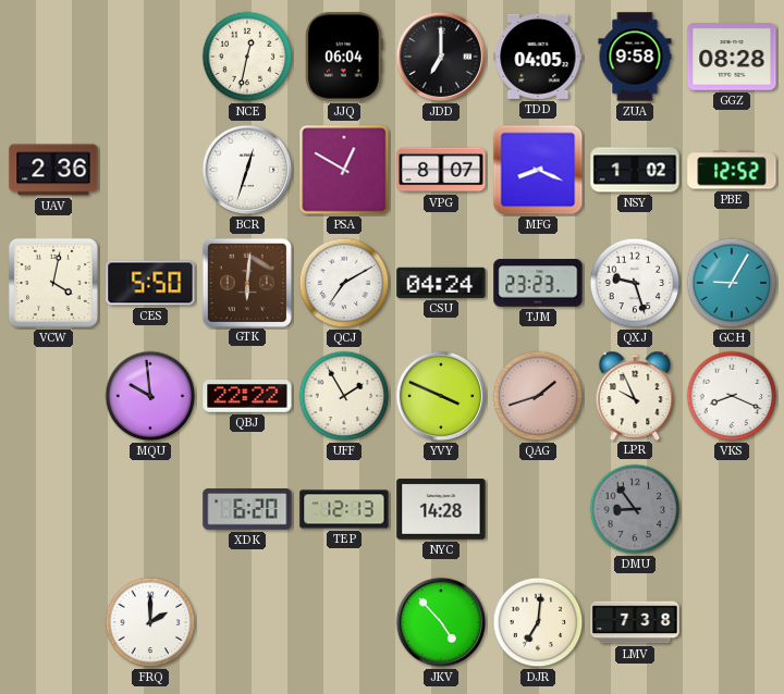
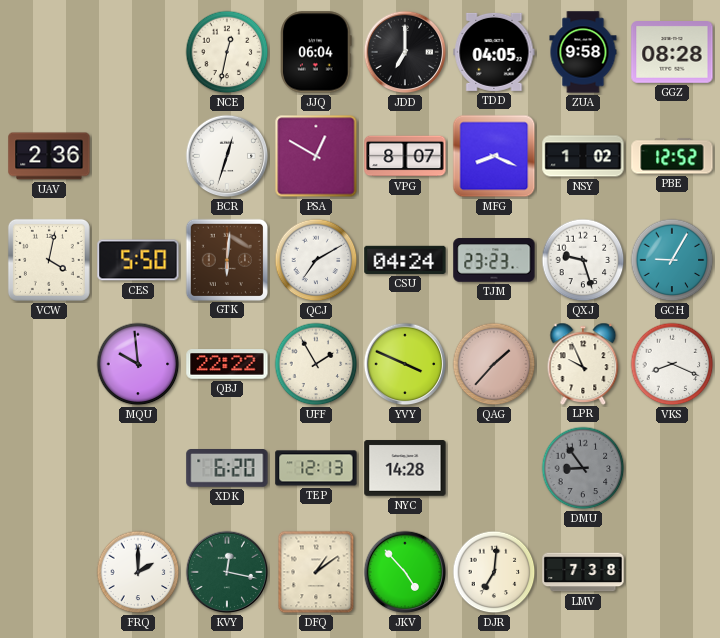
QAG: 1:42 -> 1:37 (494, 364)
KVY: none -> 12:17 (227, 572)
DFQ: none -> 1:09 (316, 572)
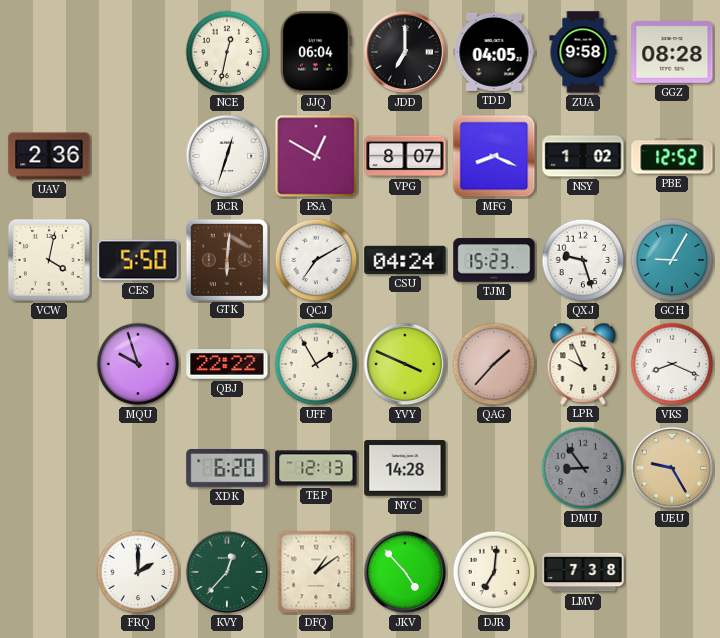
TJM: 23:23 -> 15:23 (494, 260)
MQU: 9:59 -> 9:57 (138, 364)
UEU: none -> 9:25 (672, 468)
KVY: 12:17 -> 12:37 (227, 572)
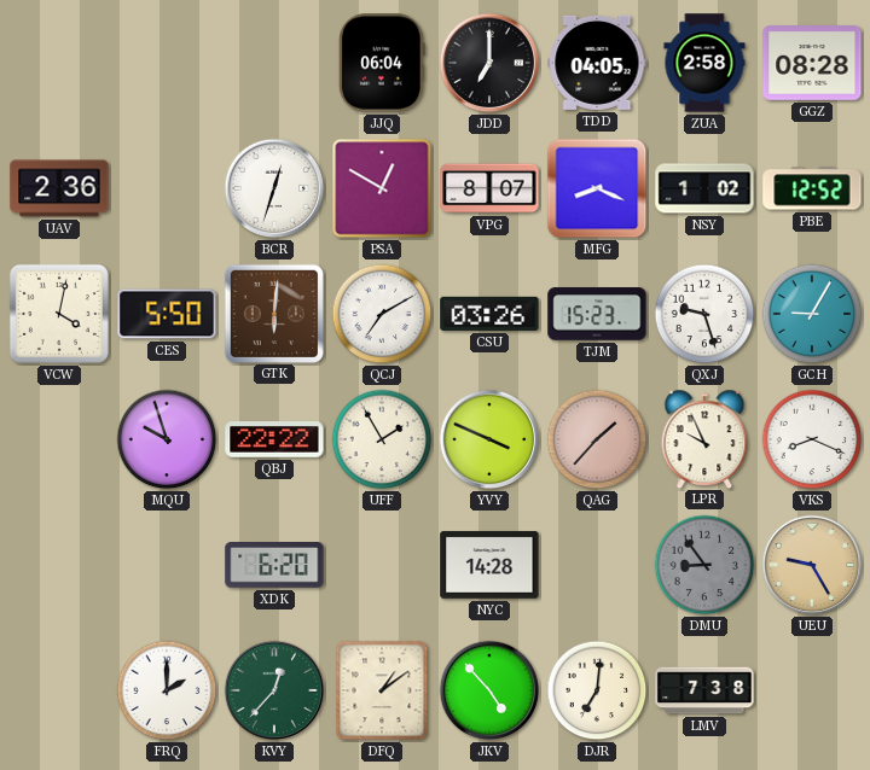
NCE: 12:32 -> none (227, 52)
ZUA: 9:58 -> 2:58 (704, 63)
CSU: 04:24 -> 03:26 (489, 314)
TEP: 12:13 -> none (316, 468)
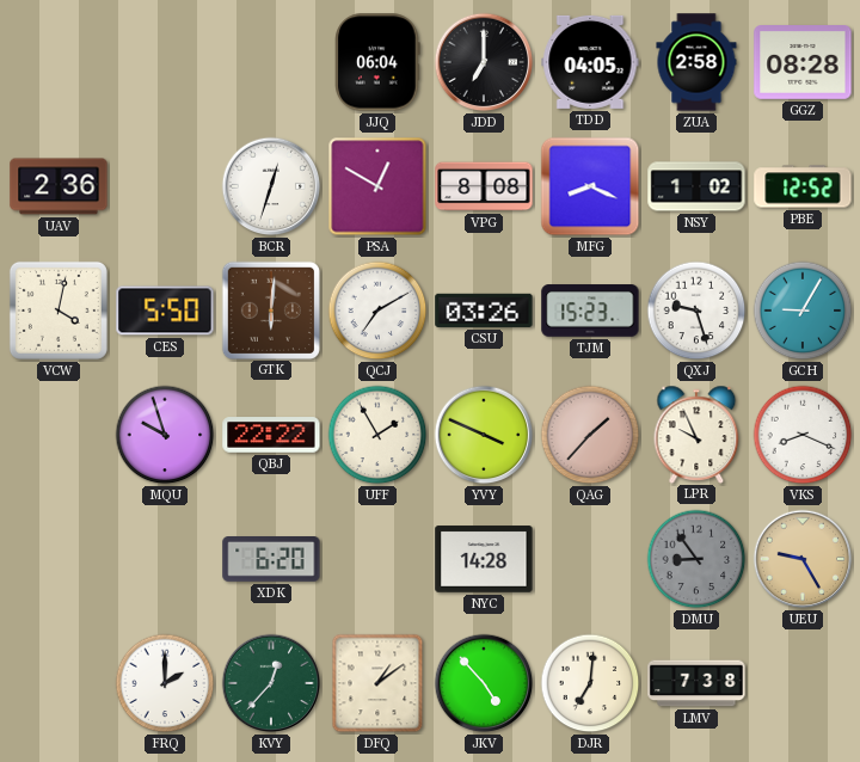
VPG: 8:07 -> 8:08 (484, 186)
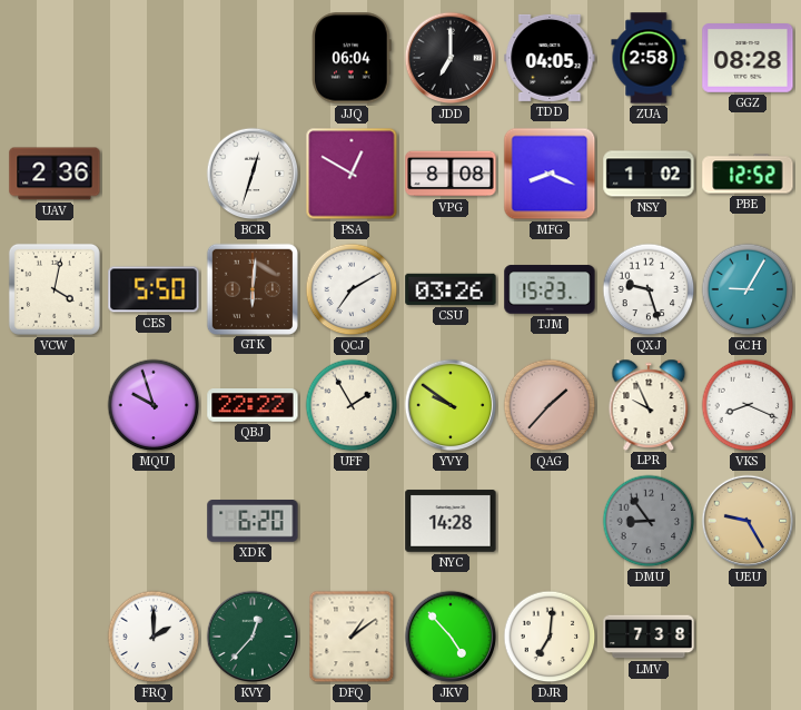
YVY: 3:49 -> 9:51 (451, 405)
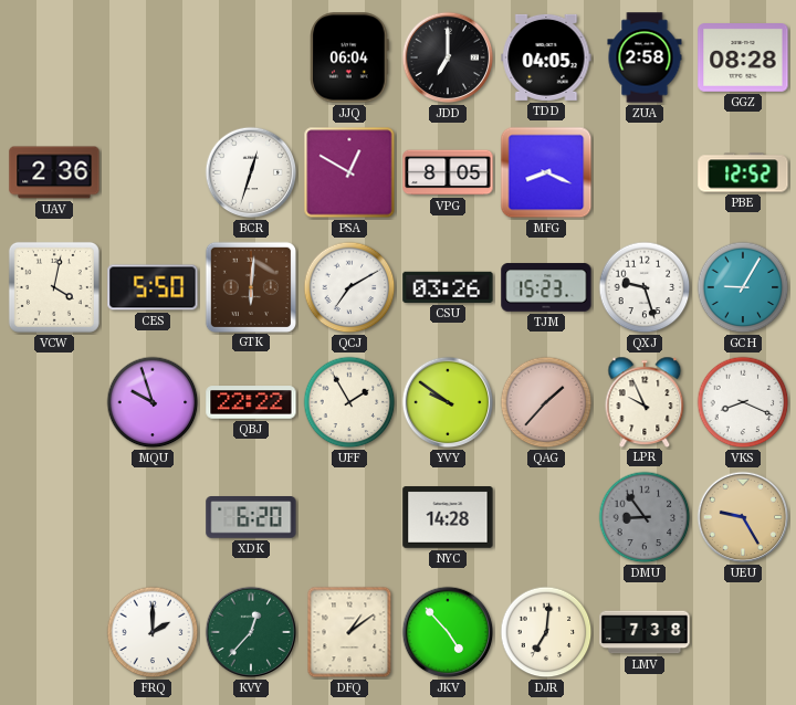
VPG: 8:08 -> 8:05 (448, 172)
NSY: 1:02 -> none (649, 174)
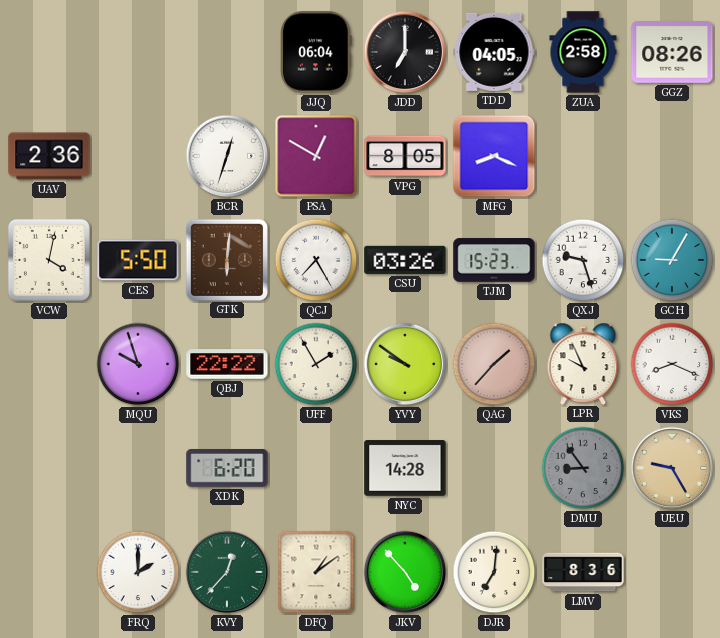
GGZ: 08:28 -> 08:26 (672, 53)
PBE: 12:52 -> none (743, 172)
QCJ: 7:10 -> 7:25 (316, 260)
LMV: 7:38 -> 8:36 (583, 572)
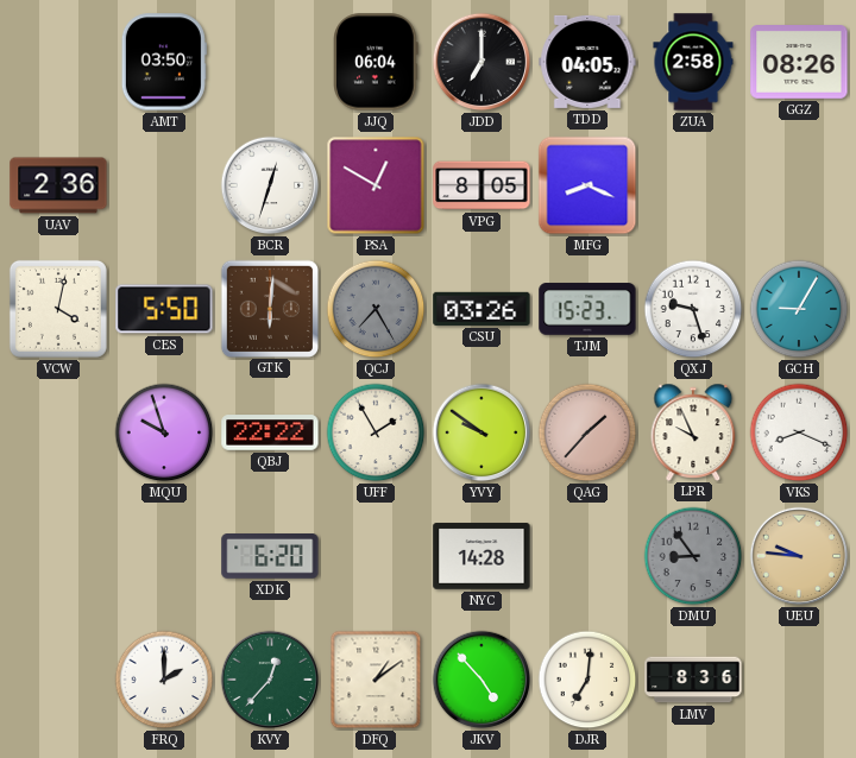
AMT: none -> 03:50 (164, 62)
QCJ dial: white -> grey (376, 309)
UEU: 9:25 -> 9:46 (799, 556)
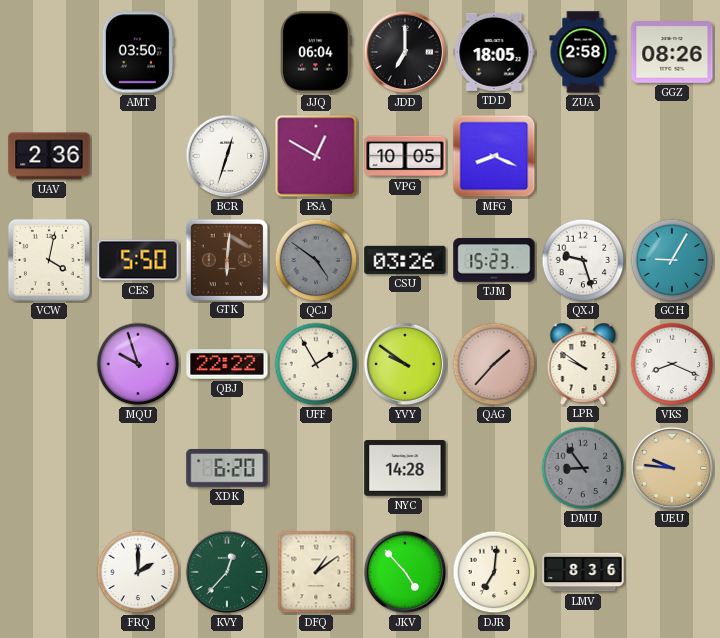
TDD: 04:05 -> 18:05 (494, 52)
VPG: 8:05 -> 10:05 (405, 156)
QCJ: 7:25 -> 4:51 (316, 260)
LPR: 9:56 -> 9:51 (583, 363)
